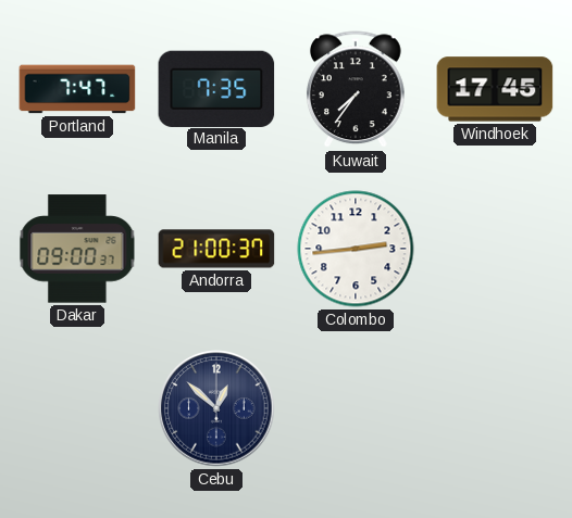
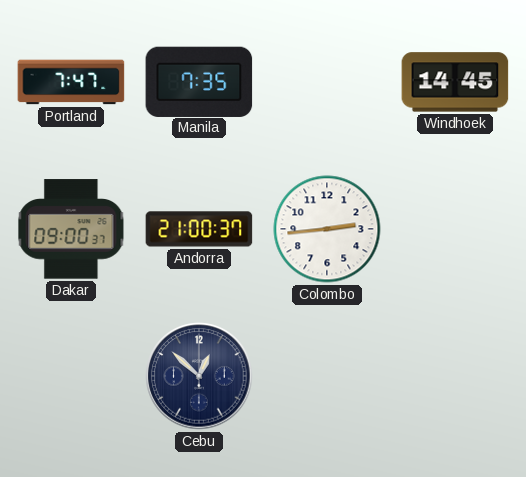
Kuwait: 7:36 -> none (356, 90)
Windhoek: 17:45 -> 14:45 (455, 82)
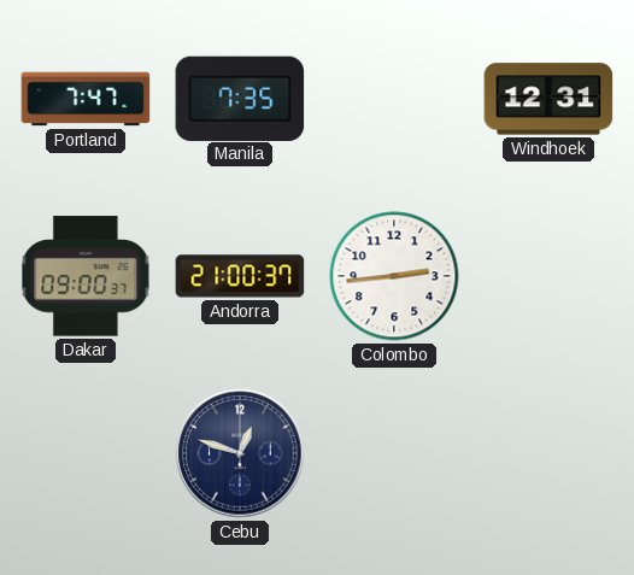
Windhoek: 14:45 -> 12:31 (548, 99)
Cebu: 12:52 -> 12:48 (240, 453)
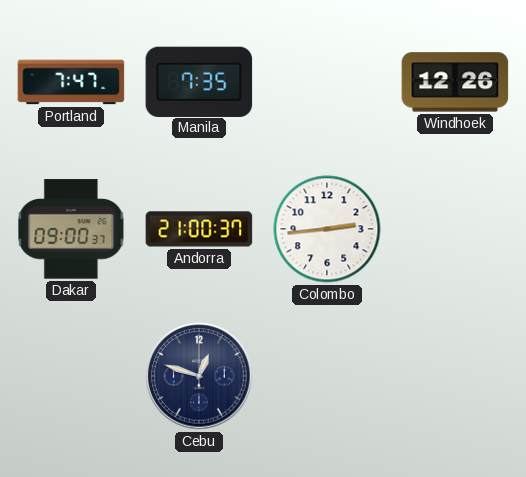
Windhoek: 12:31 -> 12:26 (455, 82)
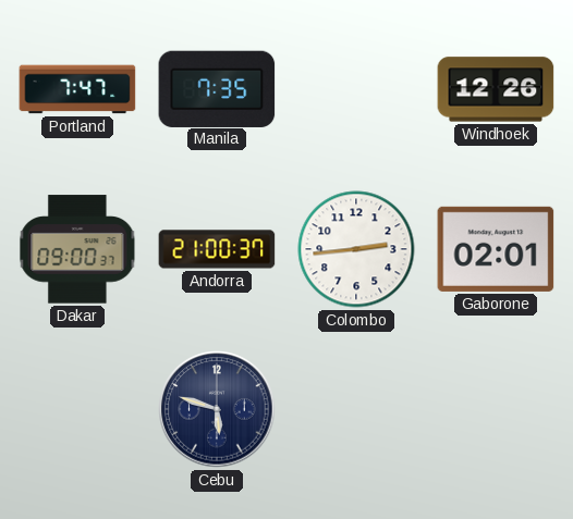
Gaborone: none -> 02:01 (496, 249)
Cebu: 12:48 -> 5:48 (217, 409)
